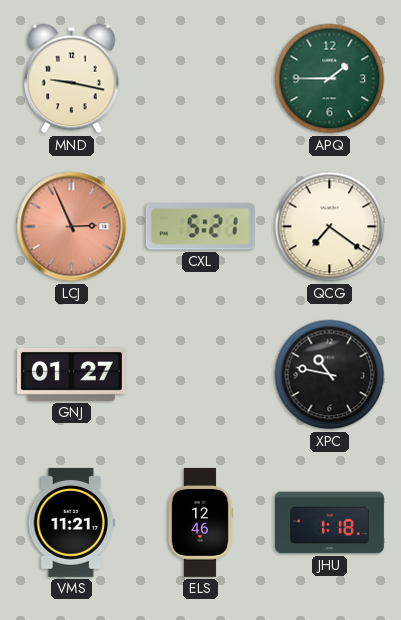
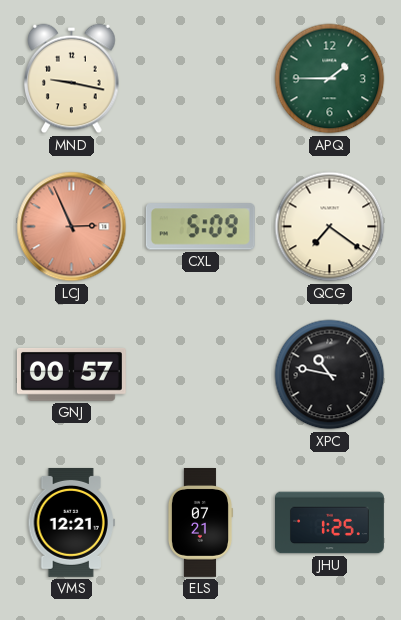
CXL: 5:21 -> 5:09 (200, 227)
GNJ: 01:27 -> 00:57 (71, 375)
VMS: 11:21 -> 12:21 (71, 522)
ELS: 12:46 -> 07:21 (200, 523)
JHU: 1:18 -> 1:25 (330, 523)
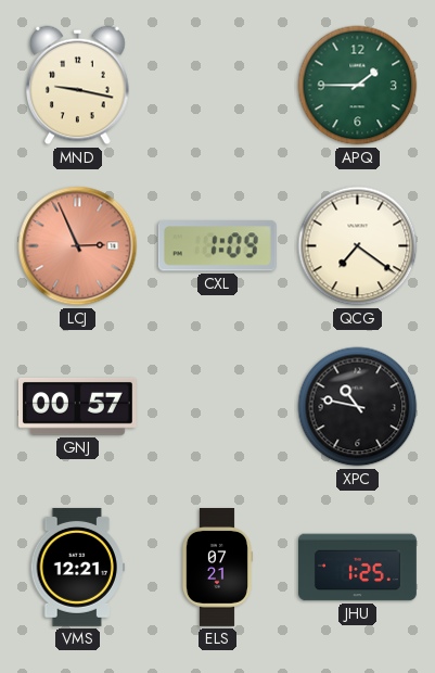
CXL: 5:09 -> 1:09 (217, 246)
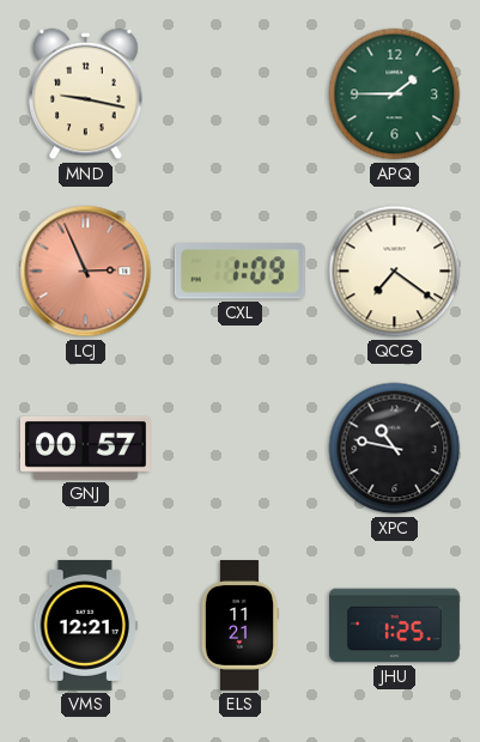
ELS: 07:21 -> 11:21 (239, 626)
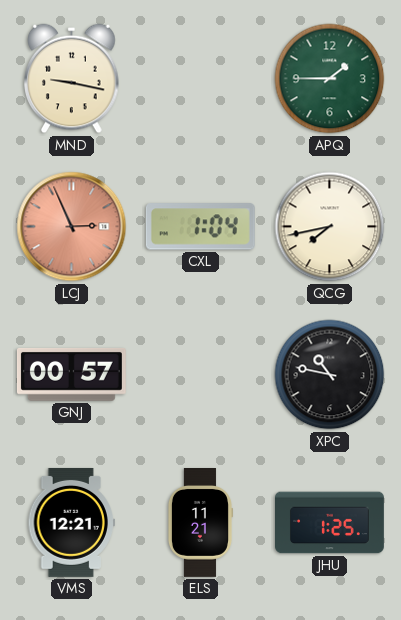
CXL: 1:09 -> 1:04 (200, 227)
QCG: 7:21 -> 7:43 (330, 227)
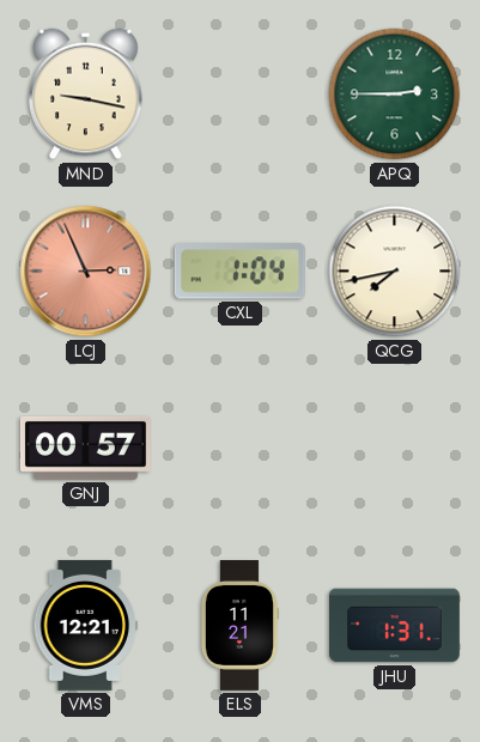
APQ: 1:45 -> 2:45 (395, 95)
XPC: 10:47 -> none (330, 375)
JHU: 1:25 -> 1:31 (395, 626)
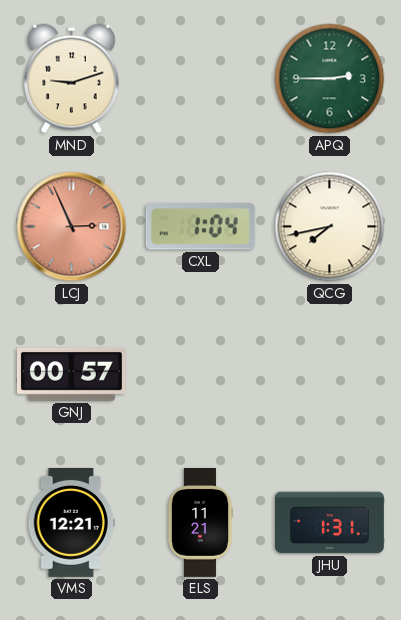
MND: 9:17 -> 9:12 (72, 79)
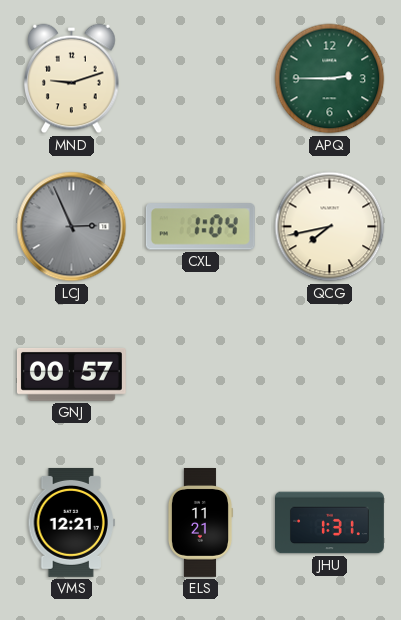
LCJ dial: salmon -> grey (72, 227)
